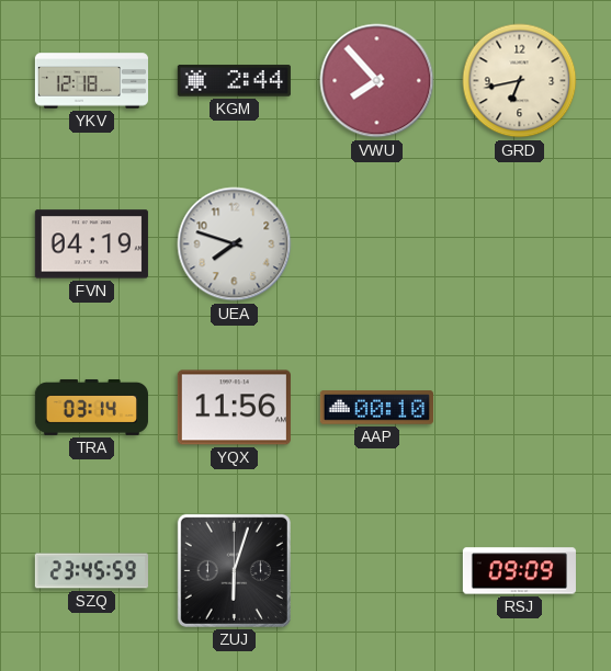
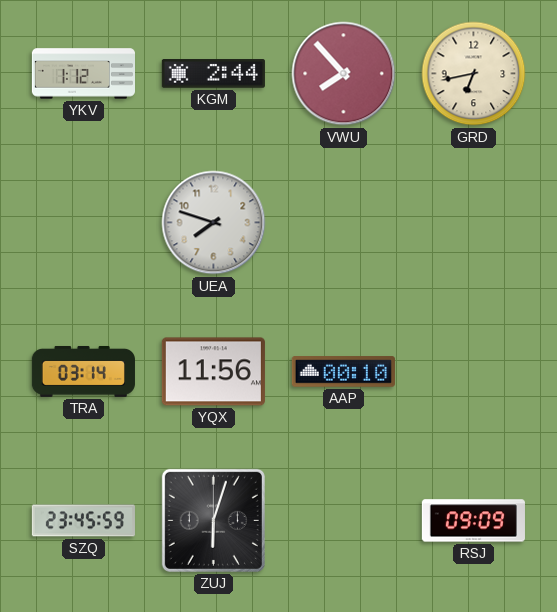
YKV: 12:18 -> 1:12 (83, 74)
FVN: 04:19 -> none (91, 244)
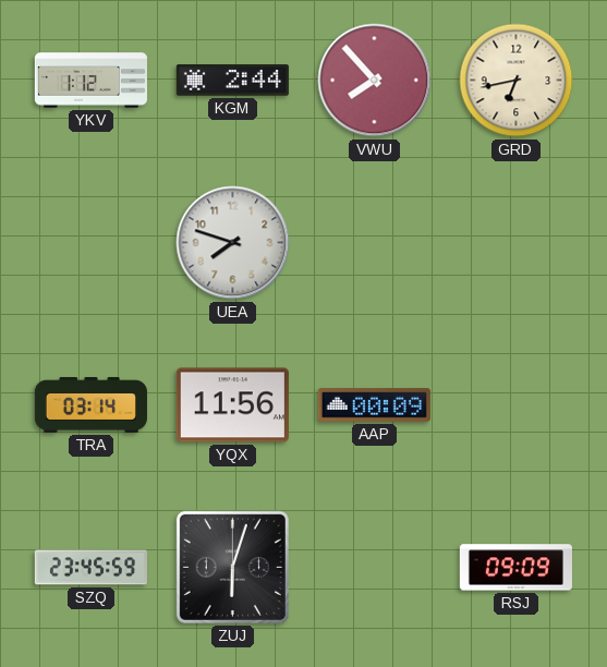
AAP: 00:10 -> 00:09 (374, 405)
